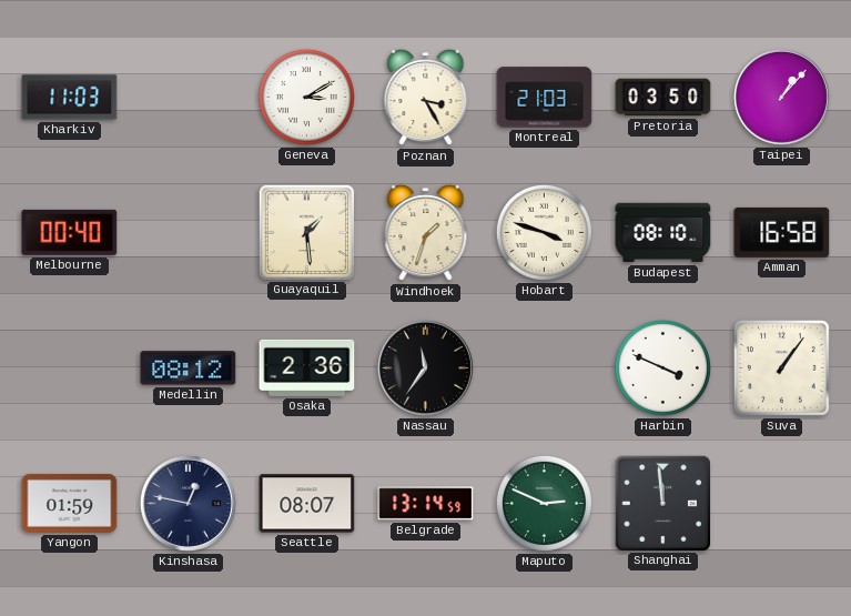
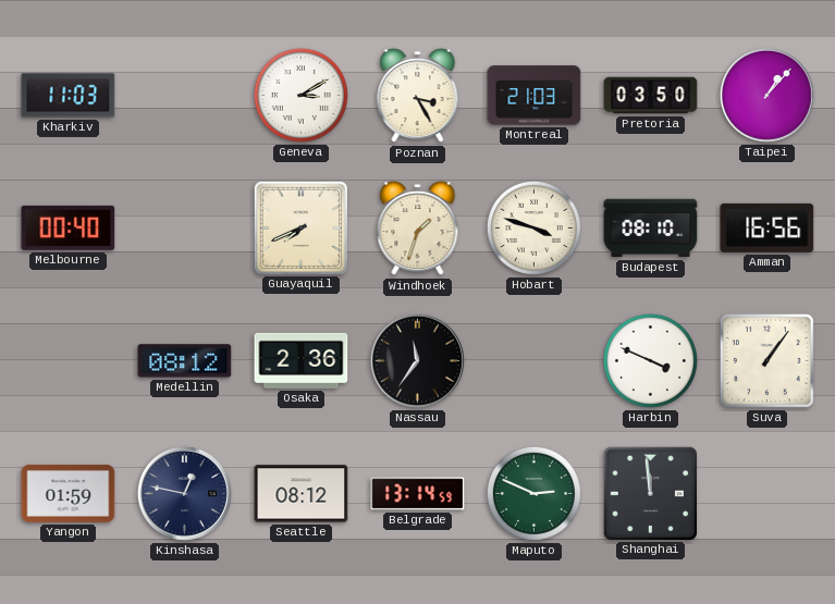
Guayaquil: 1:29 -> 7:41 (300, 227)
Amman: 16:58 -> 16:56 (768, 227)
Seattle: 08:07 -> 08:12 (302, 494)
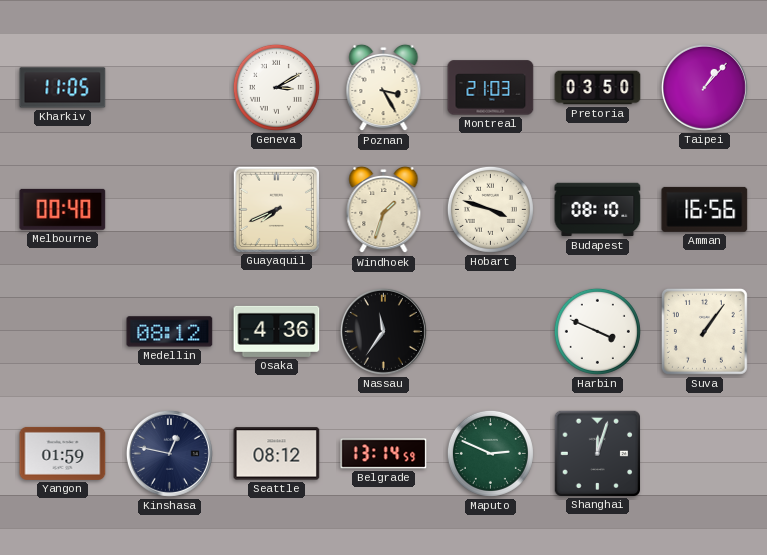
Kharkiv: 11:03 -> 11:05 (63, 88)
Osaka: 2:36 -> 4:36 (277, 331)
Shanghai: 11:59 -> 12:03 (597, 453)
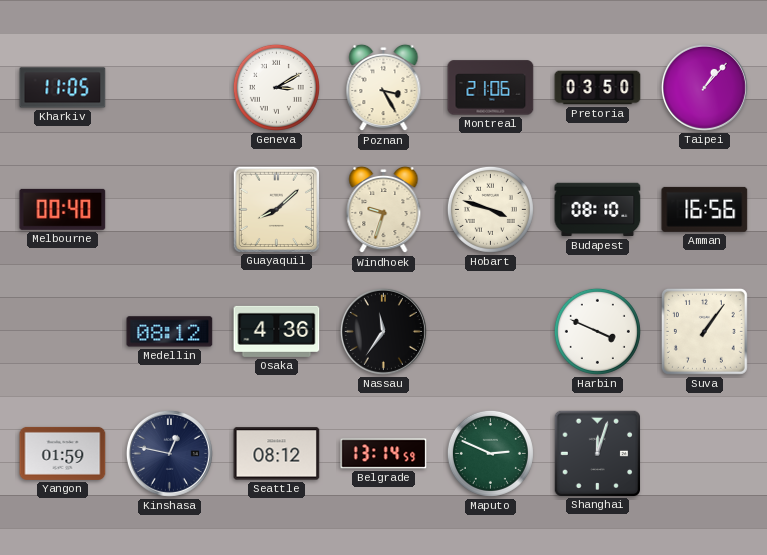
Montreal: 21:03 -> 21:06 (491, 88)
Guayaquil: 7:41 -> 8:08 (276, 209)
Windhoek: 1:33 -> 9:33 (384, 210)
